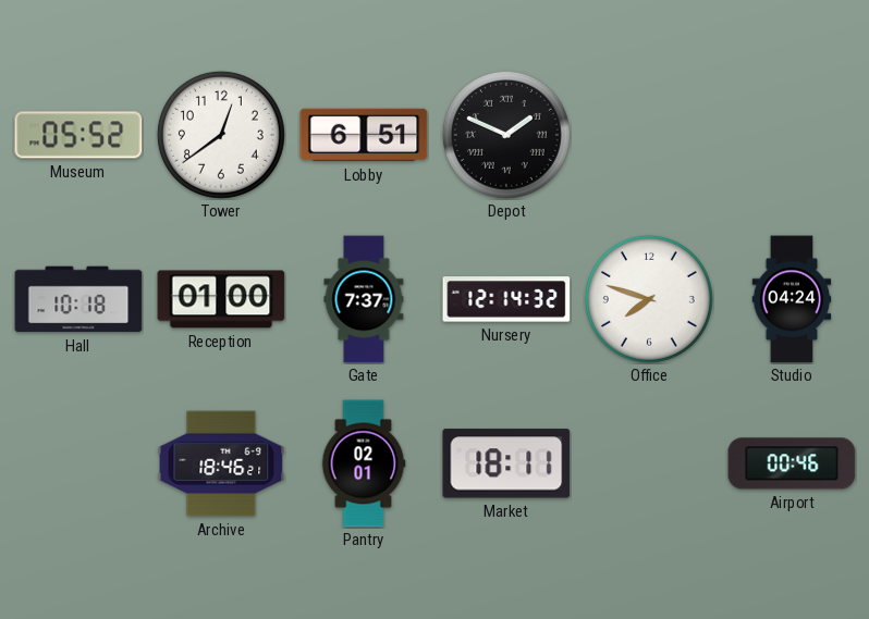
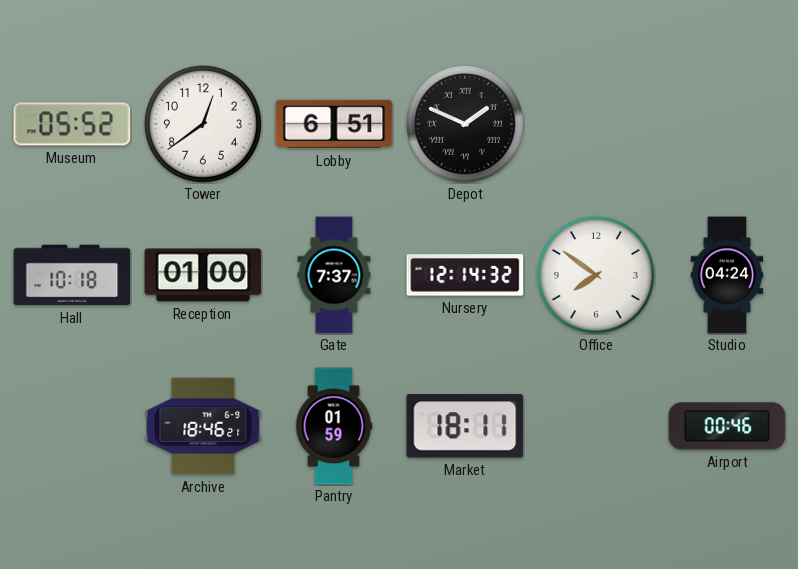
Office: 7:48 -> 7:51 (596, 275)
Pantry: 02:01 -> 01:59 (334, 426)
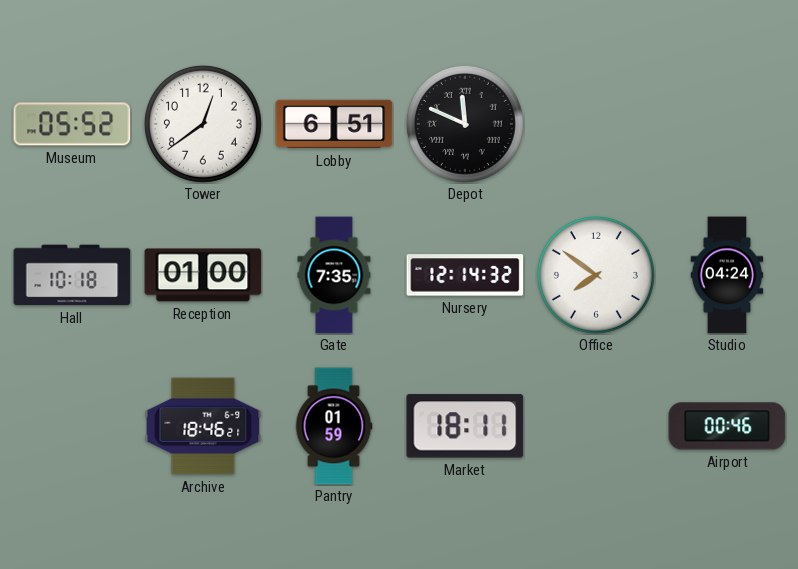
Depot: 1:49 -> 11:49 (465, 124)
Gate: 7:37 -> 7:35 (334, 275)
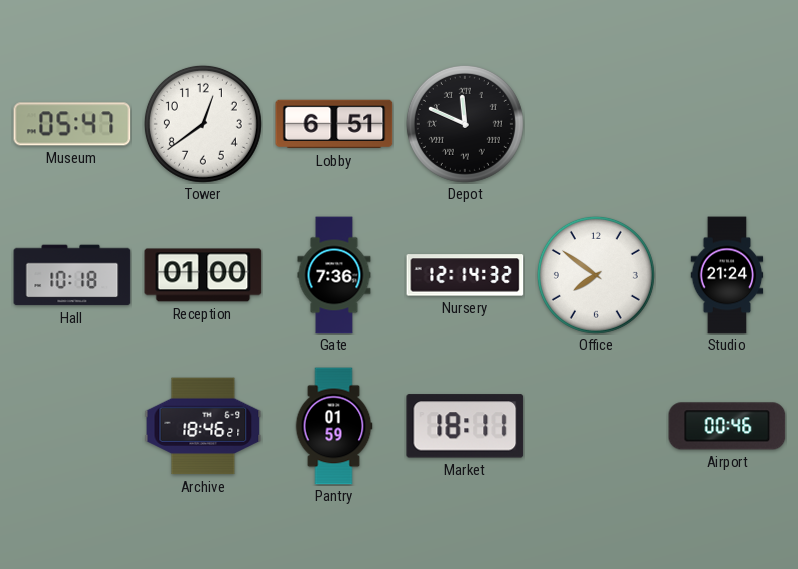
Museum: 05:52 -> 05:47 (72, 124)
Gate: 7:35 -> 7:36 (334, 275)
Studio: 04:24 -> 21:24 (727, 275)
